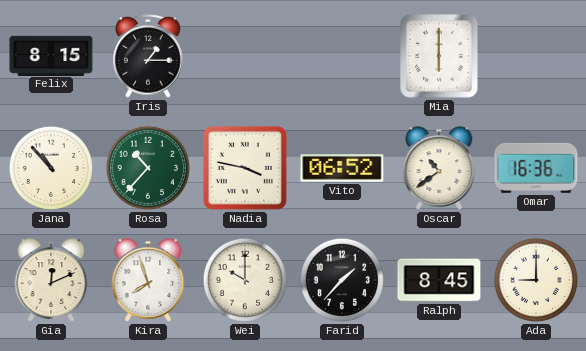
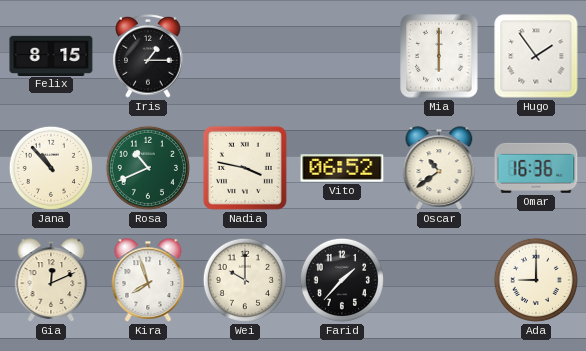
Hugo: none -> 1:54 (536, 56)
Rosa: 10:37 -> 10:41 (148, 168)
Ralph: 8:45 -> none (439, 280)
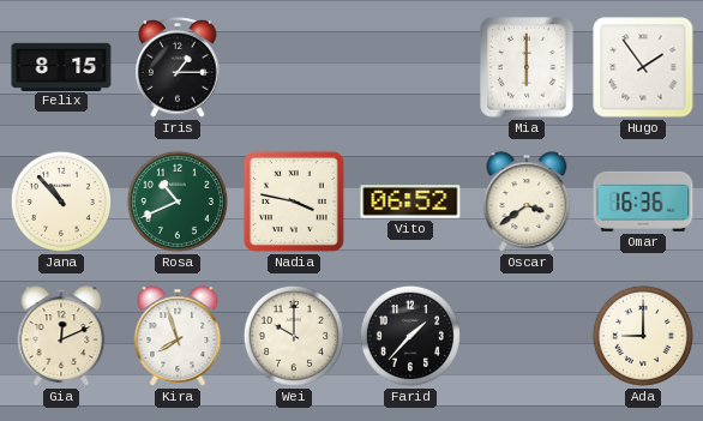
Oscar: 10:39 -> 3:39 (527, 202)
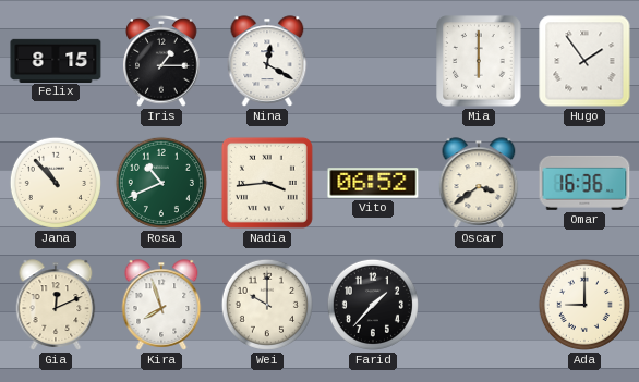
Nina: none -> 12:20 (267, 61)
Nadia: 3:47 -> 3:44 (267, 183)
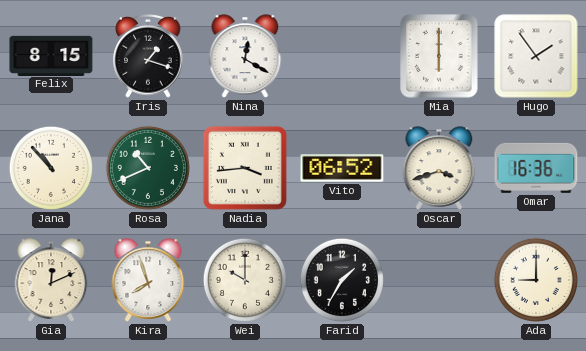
Iris: 1:15 -> 1:18 (148, 57)
Oscar: 3:39 -> 3:42 (439, 168)
Farid: 1:37 -> 1:35 (342, 280)
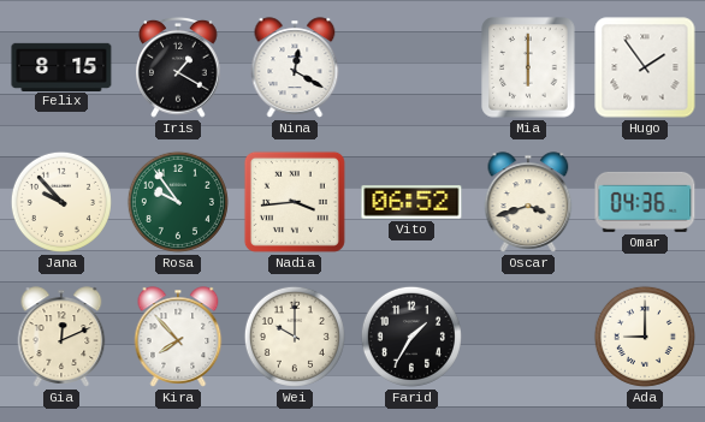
Iris: 1:18 -> 1:20 (178, 69)
Jana: 10:53 -> 9:53 (61, 202)
Rosa: 10:41 -> 9:54 (178, 202)
Omar: 16:36 -> 04:36 (645, 202)
Kira: 7:57 -> 7:53 (178, 337)
